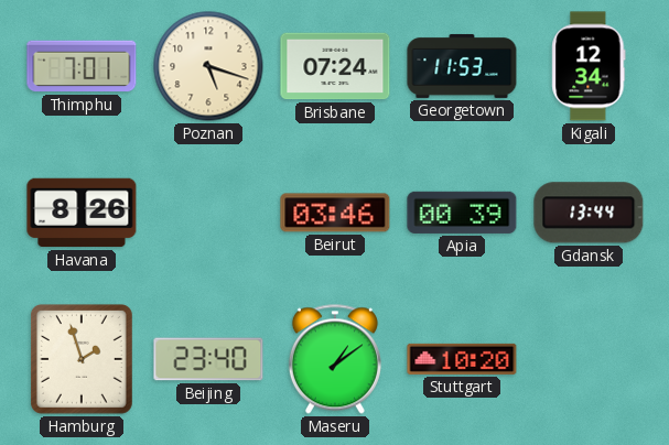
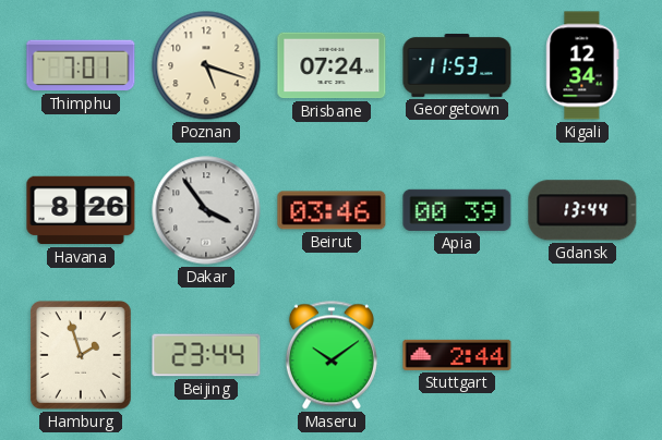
Dakar: none -> 3:54 (206, 210)
Beijing: 23:40 -> 23:44 (206, 355)
Maseru: 1:09 -> 10:09 (332, 355)
Stuttgart: 10:20 -> 2:44 (457, 355)
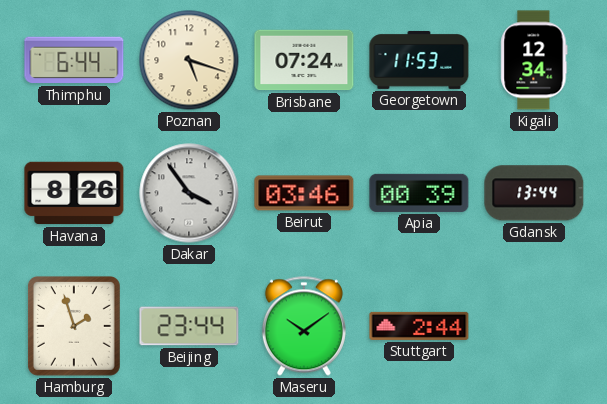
Thimphu: 7:01 -> 6:44 (74, 60)
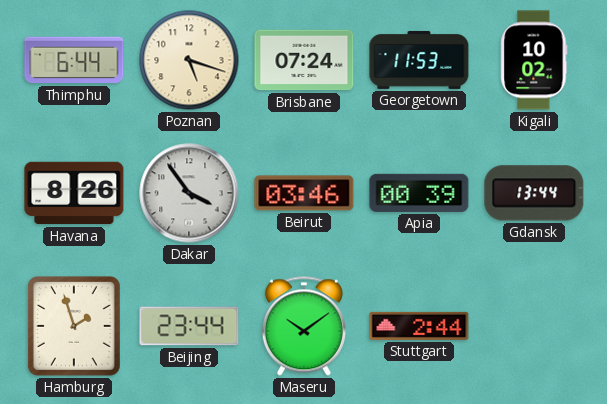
Kigali: 12:34 -> 10:02 (534, 60)
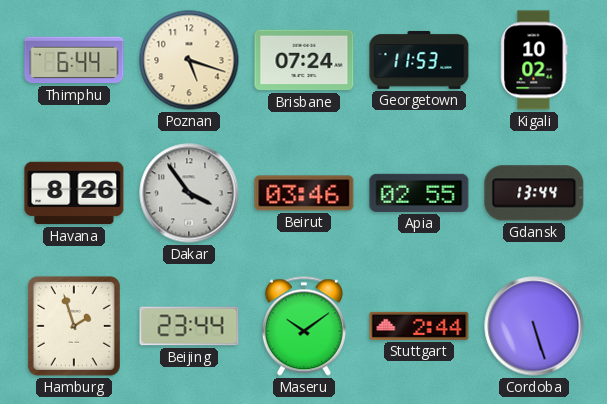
Apia: 00:39 -> 02:55 (419, 193)
Cordoba: none -> 5:27 (534, 326)
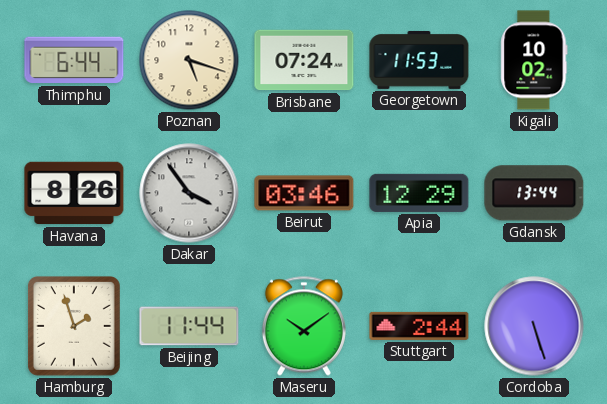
Apia: 02:55 -> 12:29 (419, 193)
Beijing: 23:44 -> 11:44 (189, 326)
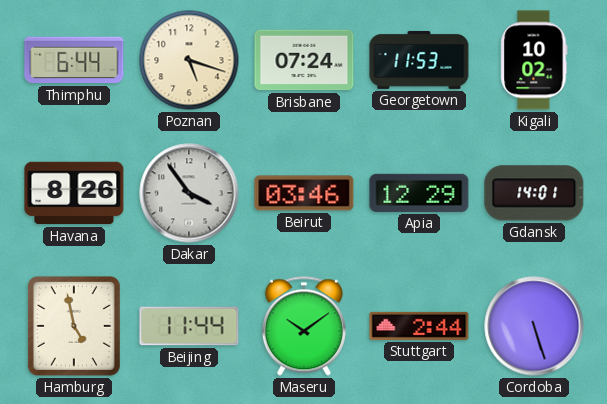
Gdansk: 13:44 -> 14:01 (534, 193)
Hamburg: 1:57 -> 4:58 (74, 326)
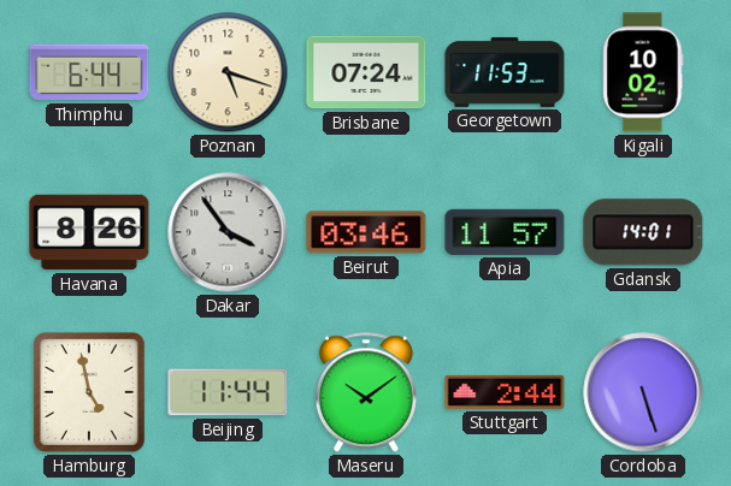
Apia: 12:29 -> 11:57 (505, 232)
